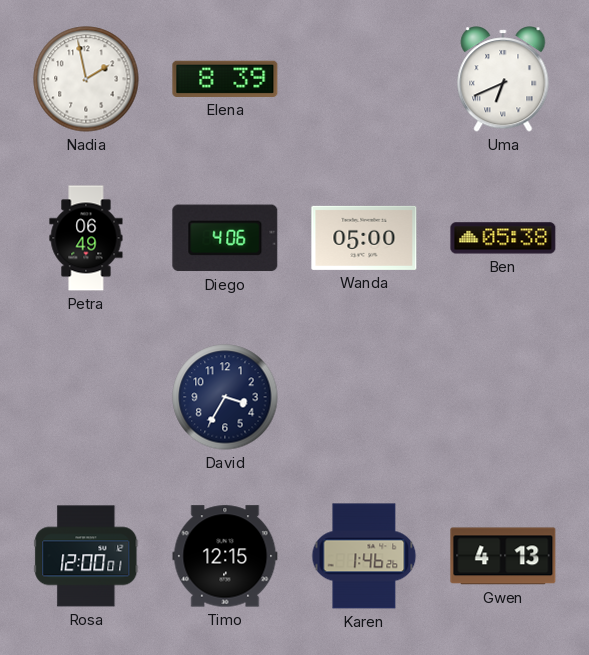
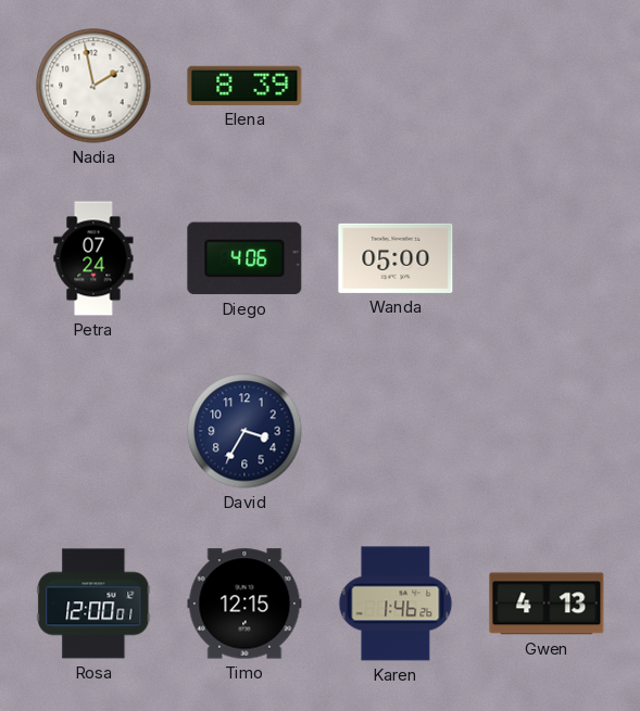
Uma: 6:41 -> none (503, 79)
Petra: 06:49 -> 07:24 (93, 258)
Ben: 05:38 -> none (503, 238)
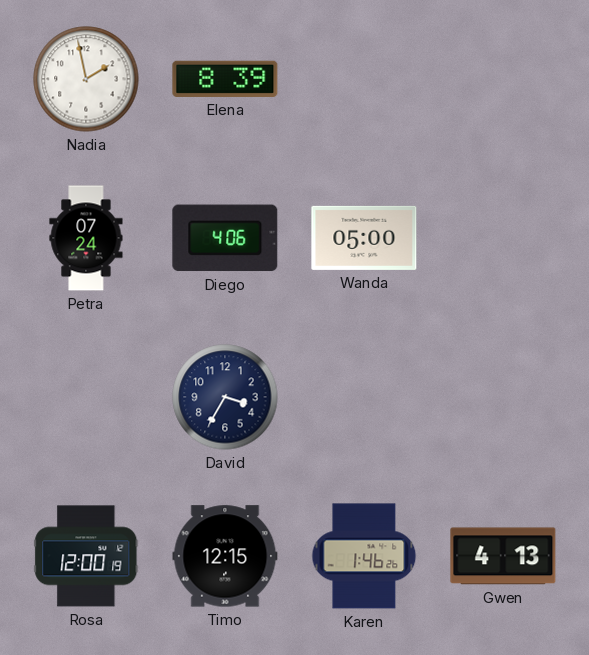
Rosa: 12:00:01 -> 12:00:19 (86, 556)
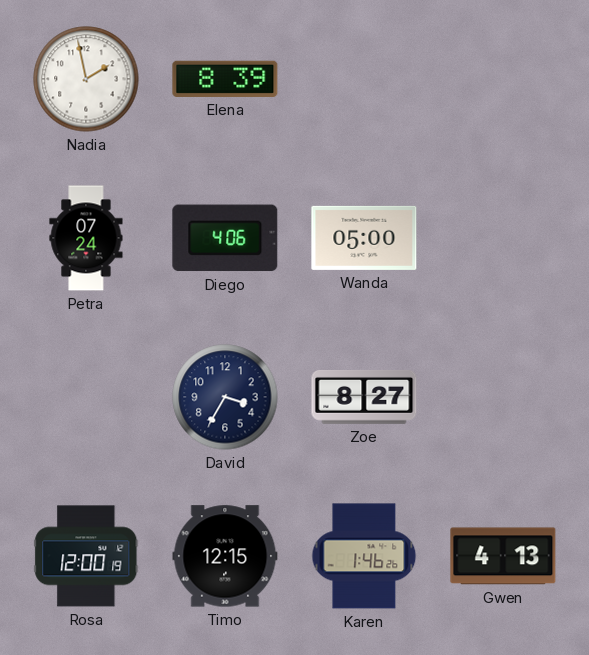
Zoe: none -> 8:27 (364, 397)
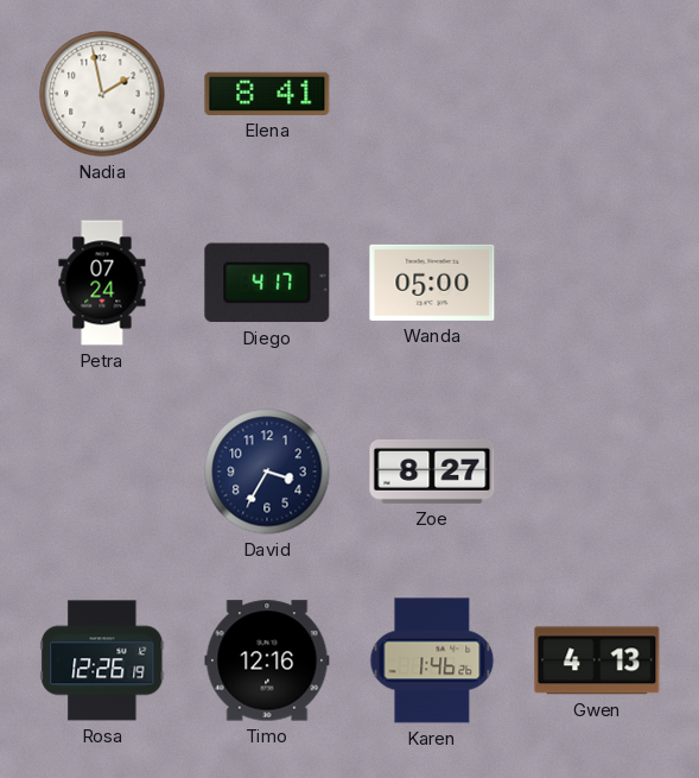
Elena: 8:39 -> 8:41 (267, 94)
Diego: 4:06 -> 4:17 (267, 283)
Rosa: 12:00 -> 12:26 (102, 660)
Timo: 12:15 -> 12:16 (267, 660)
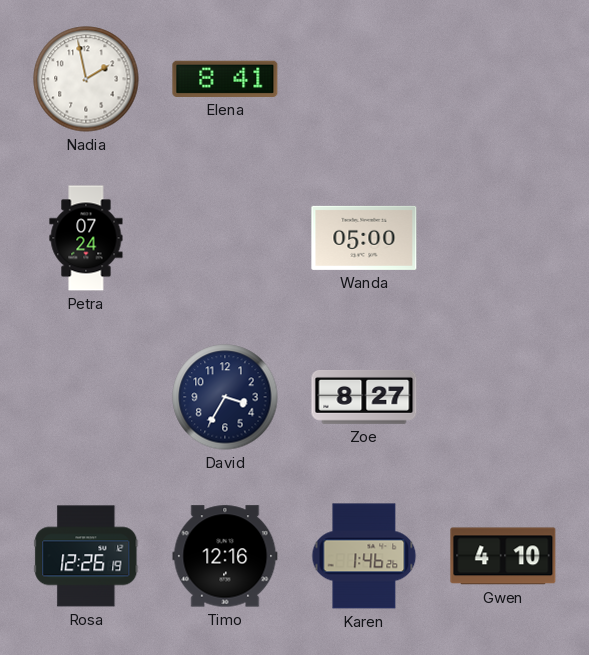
Diego: 4:17 -> none (267, 283)
Gwen: 4:13 -> 4:10 (503, 556)
